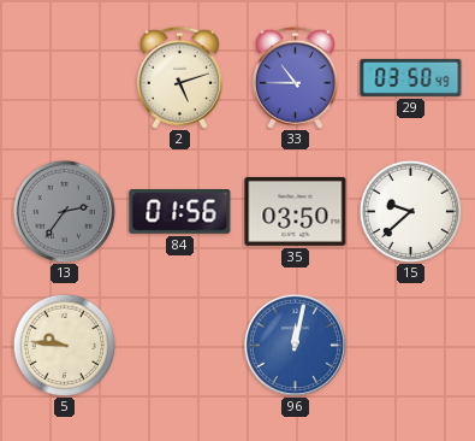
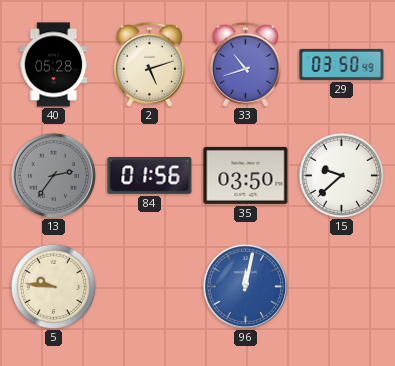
40: none -> 05:28 (54, 65)
33: 10:45 -> 10:42 (245, 64)
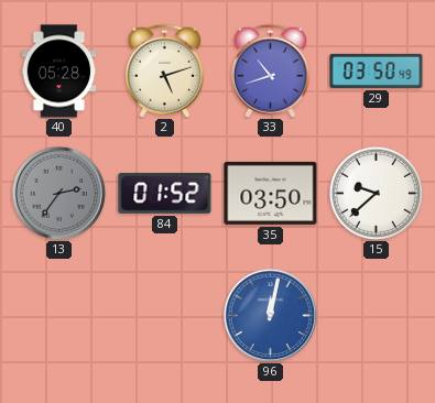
84: 01:56 -> 01:52 (165, 194)
5: 9:46 -> none (53, 286)
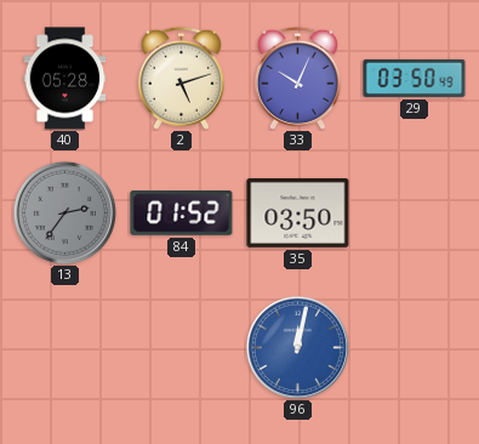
33: 10:42 -> 10:04 (297, 78)
15: 9:38 -> none (376, 193)
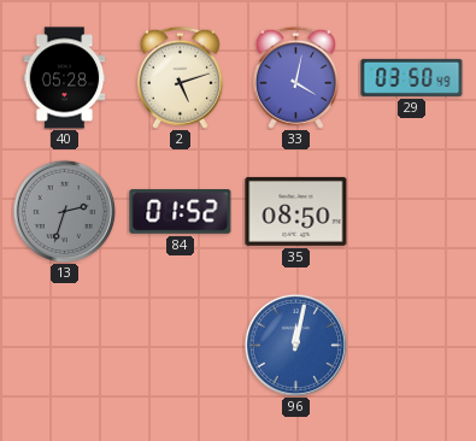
33: 10:04 -> 4:02 (295, 77)
13: 2:36 -> 2:33 (64, 211)
35: 03:50 -> 08:50 (296, 211)
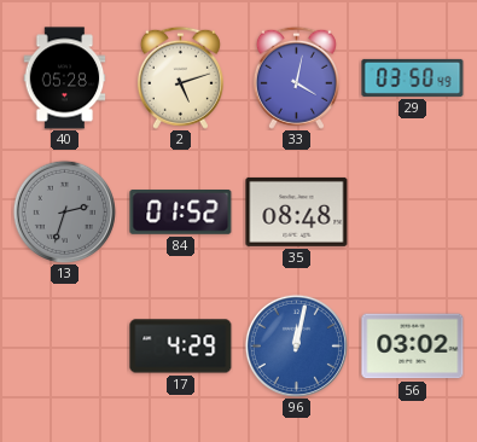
35: 08:50 -> 08:48 (297, 211)
17: none -> 4:29 (181, 347)
56: none -> 03:02 (413, 347)
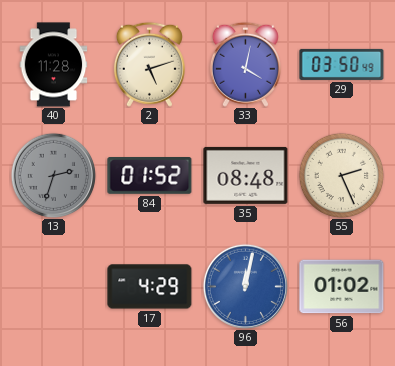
40: 05:28 -> 11:28 (54, 65)
55: none -> 2:26 (341, 175)
56: 03:02 -> 01:02 (342, 287)
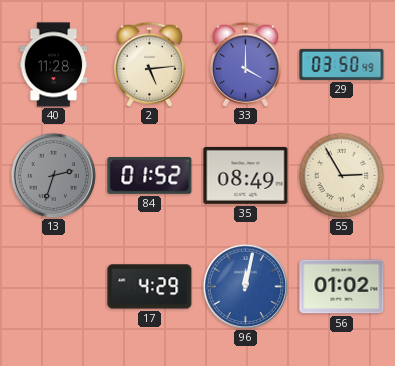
2: 5:12 -> 5:14 (149, 64)
33: 4:02 -> 4:00 (245, 64)
35: 08:48 -> 08:49 (246, 175)
55: 2:26 -> 2:55 (341, 175)
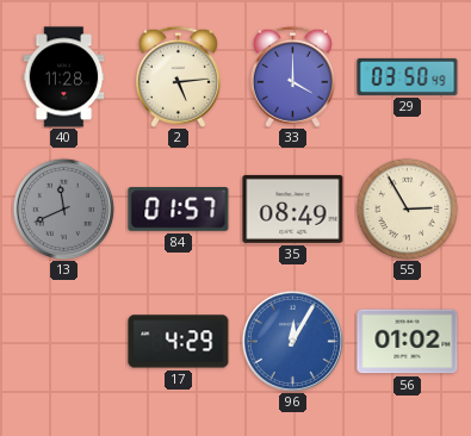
13: 2:33 -> 11:41 (63, 208)
84: 01:52 -> 01:57 (179, 210)
96: 12:02 -> 12:05 (292, 341)
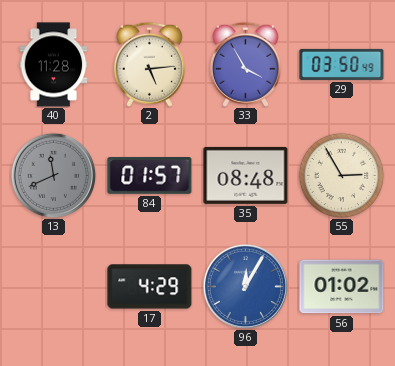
33: 4:00 -> 3:55 (245, 64)
35: 08:49 -> 08:48 (246, 175)
